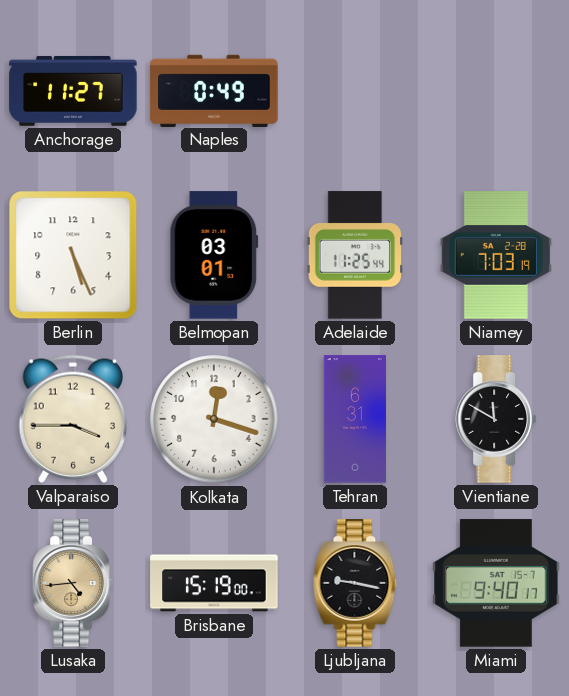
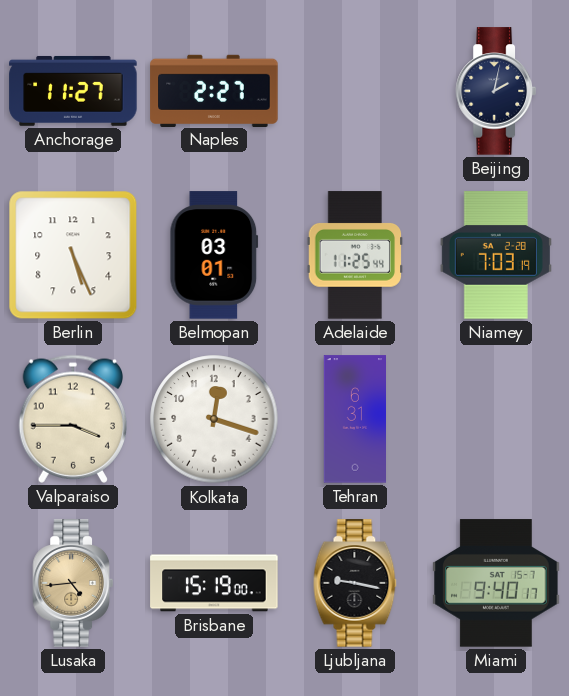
Naples: 0:49 -> 2:27 (214, 90)
Beijing: none -> 2:02 (495, 91)
Vientiane: 11:50 -> none (495, 419)
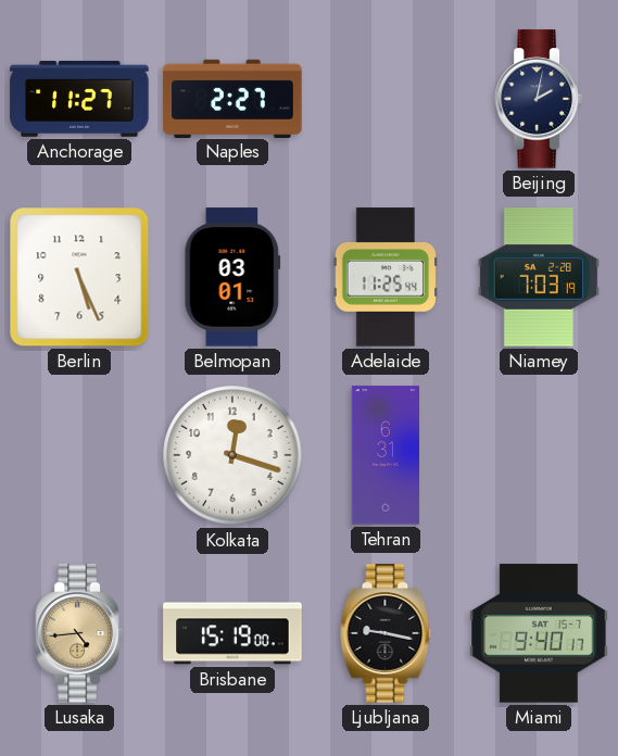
Valparaiso: 3:45 -> none (72, 419)
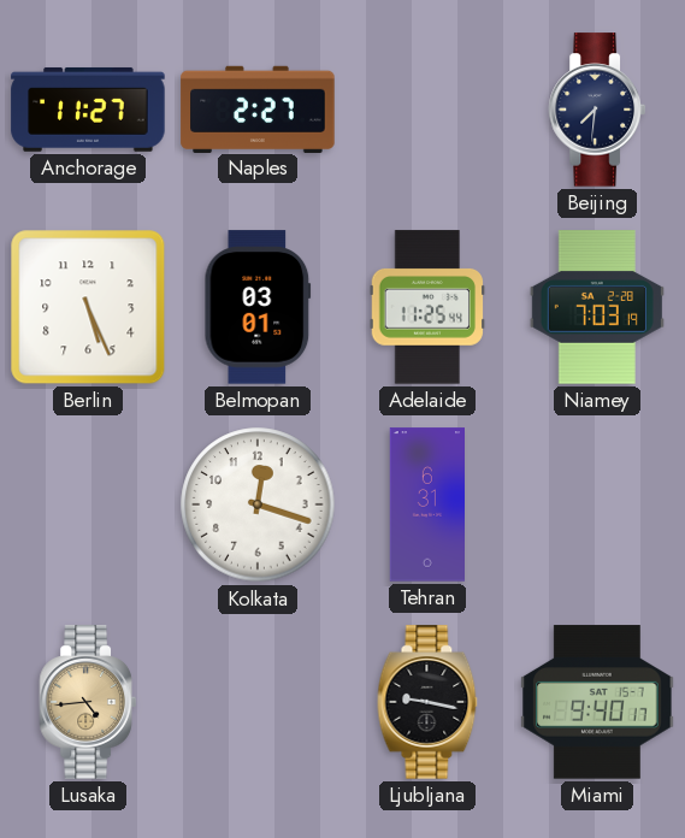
Beijing: 2:02 -> 7:31 (596, 110)
Brisbane: 15:19 -> none (232, 633)
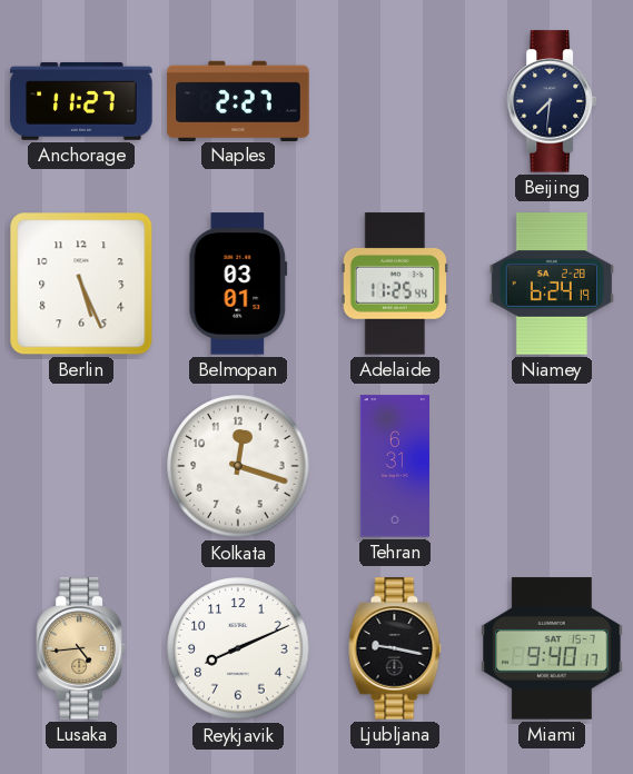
Niamey: 7:03 -> 6:24 (552, 284)
Reykjavik: none -> 8:11 (238, 648)
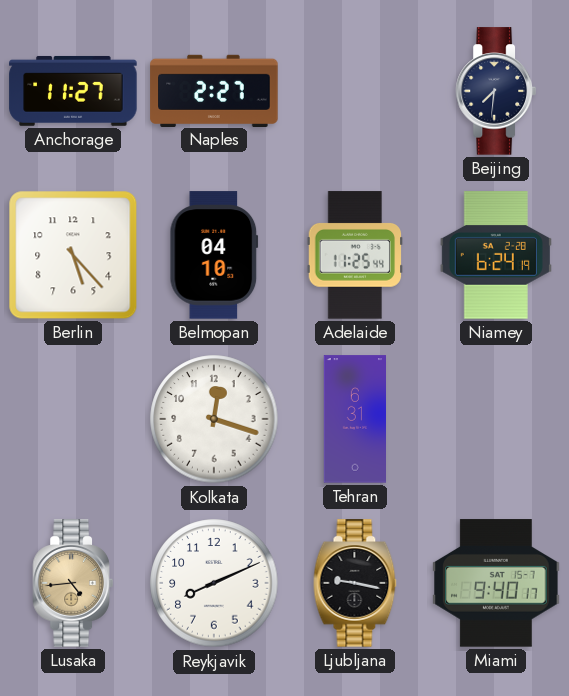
Berlin: 5:26 -> 5:23 (73, 255)
Belmopan: 03:01 -> 04:10 (214, 255)
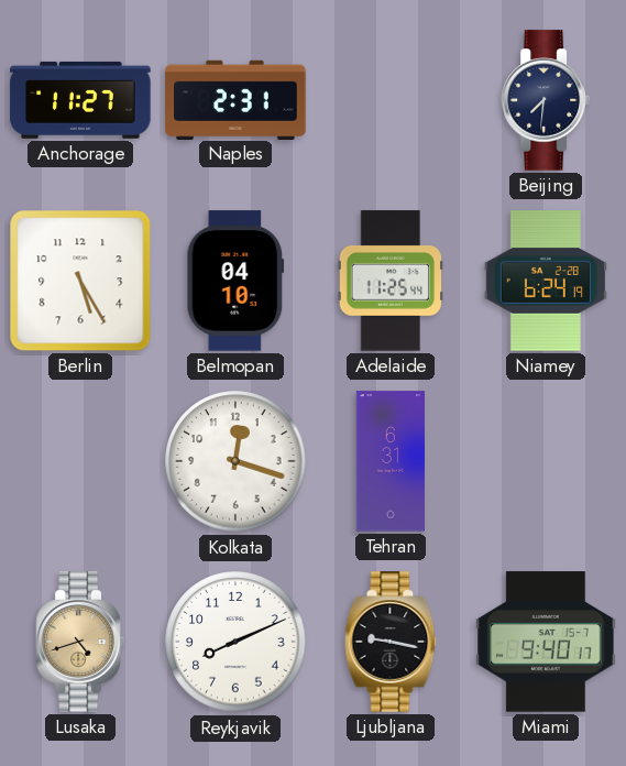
Naples: 2:27 -> 2:31 (235, 99)
Berlin: 5:23 -> 5:25 (80, 281)
Lusaka: 4:44 -> 4:42 (79, 642)
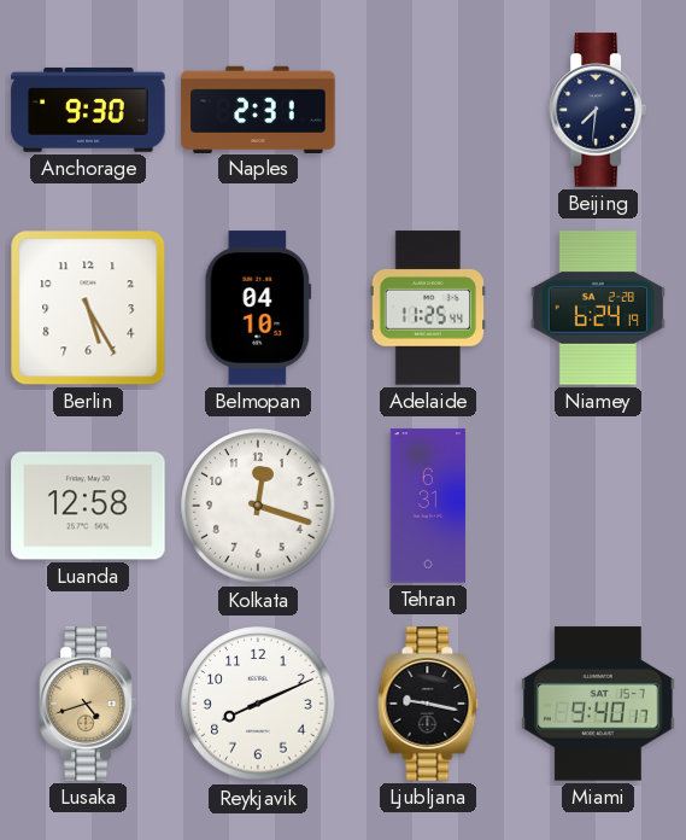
Anchorage: 11:27 -> 9:30 (88, 110)
Luanda: none -> 12:58 (88, 506)
